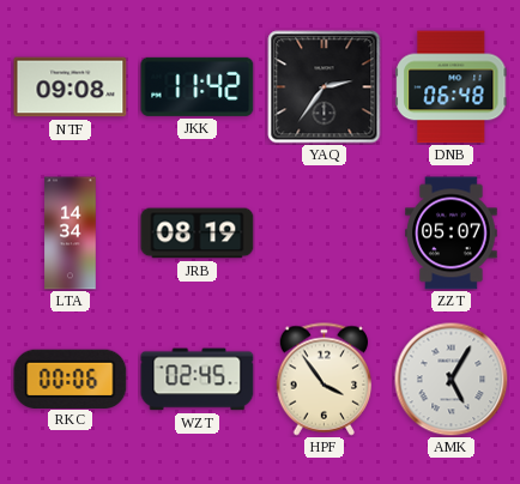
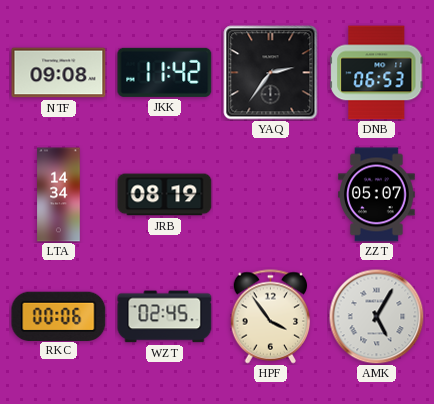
DNB: 06:48 -> 06:53 (377, 73)
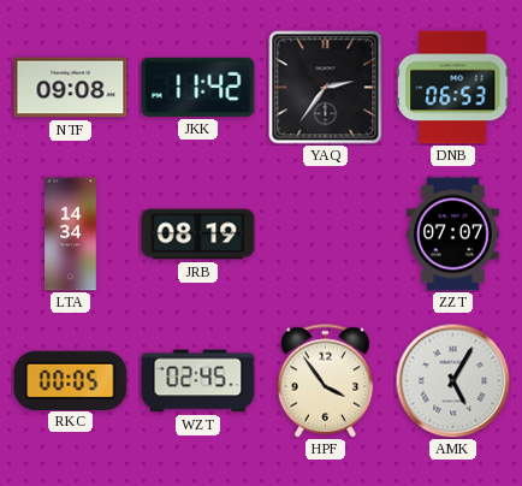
ZZT: 05:07 -> 07:07 (453, 235)
RKC: 00:06 -> 00:05 (71, 380)
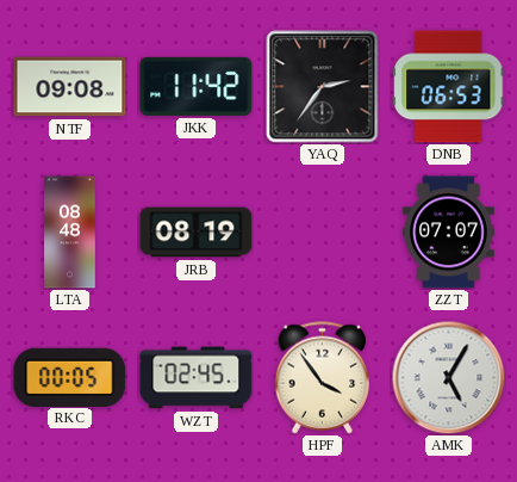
LTA: 14:34 -> 08:48 (70, 233)
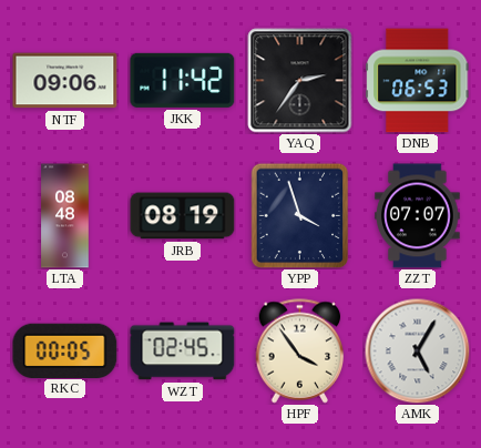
NTF: 09:08 -> 09:06 (65, 81)
YPP: none -> 3:57 (300, 215)
